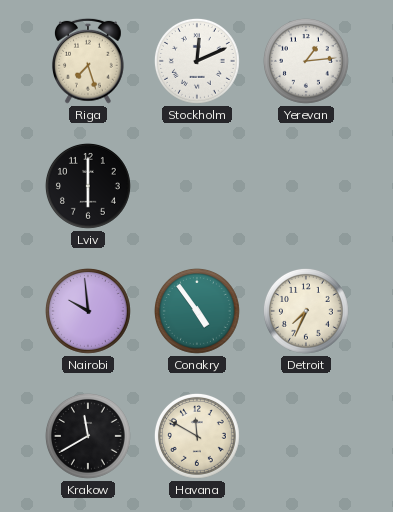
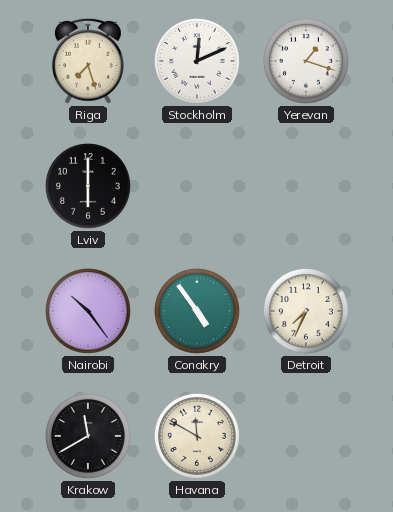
Yerevan: 1:14 -> 1:18 (306, 61)
Nairobi: 9:59 -> 10:24 (88, 311)
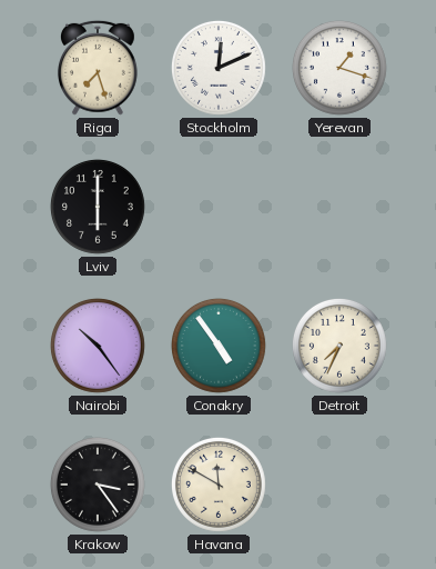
Krakow: 11:40 -> 3:24 (98, 485)
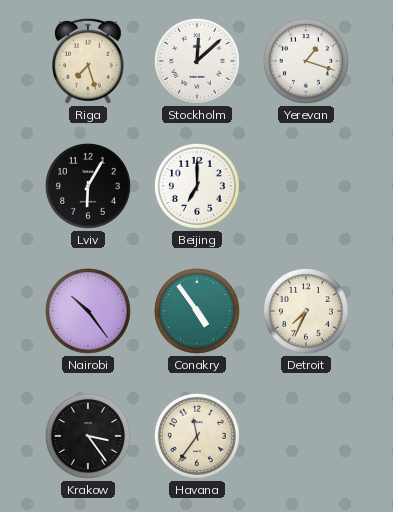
Stockholm: 12:11 -> 12:08 (197, 61)
Lviv: 6:00 -> 6:05 (88, 186)
Beijing: none -> 7:00 (197, 186)
Havana: 11:50 -> 11:36 (197, 436)
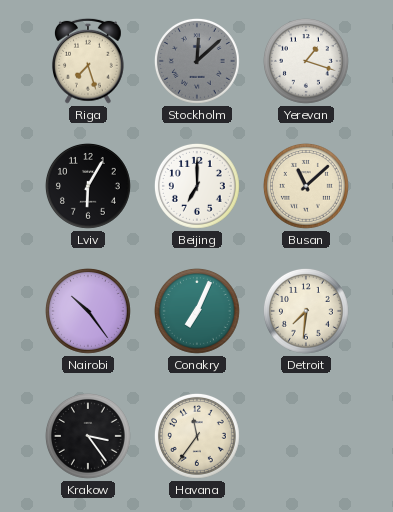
Stockholm dial: white -> grey (197, 61)
Busan: none -> 11:08 (306, 186)
Conakry: 4:54 -> 7:04 (197, 311)
Detroit: 7:34 -> 7:31 (306, 311)
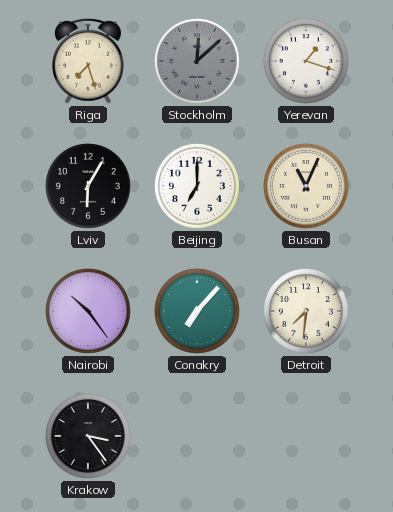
Busan: 11:08 -> 11:04 (306, 186)
Conakry: 7:04 -> 7:07 (197, 311)
Havana: 11:36 -> none (197, 436)
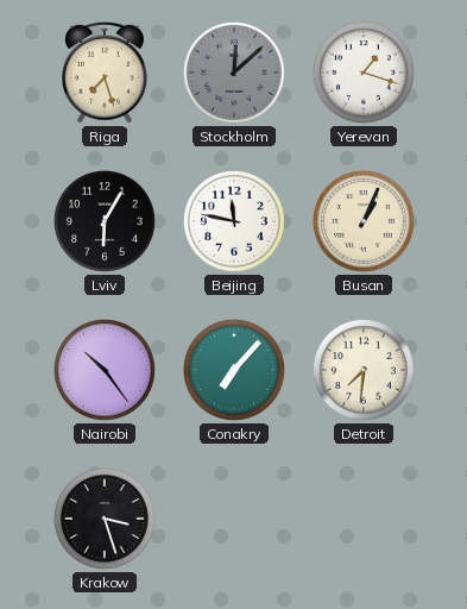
Beijing: 7:00 -> 11:47 (234, 221)
Busan: 11:04 -> 1:04 (364, 221)
Krakow: 3:24 -> 3:27 (105, 519)
